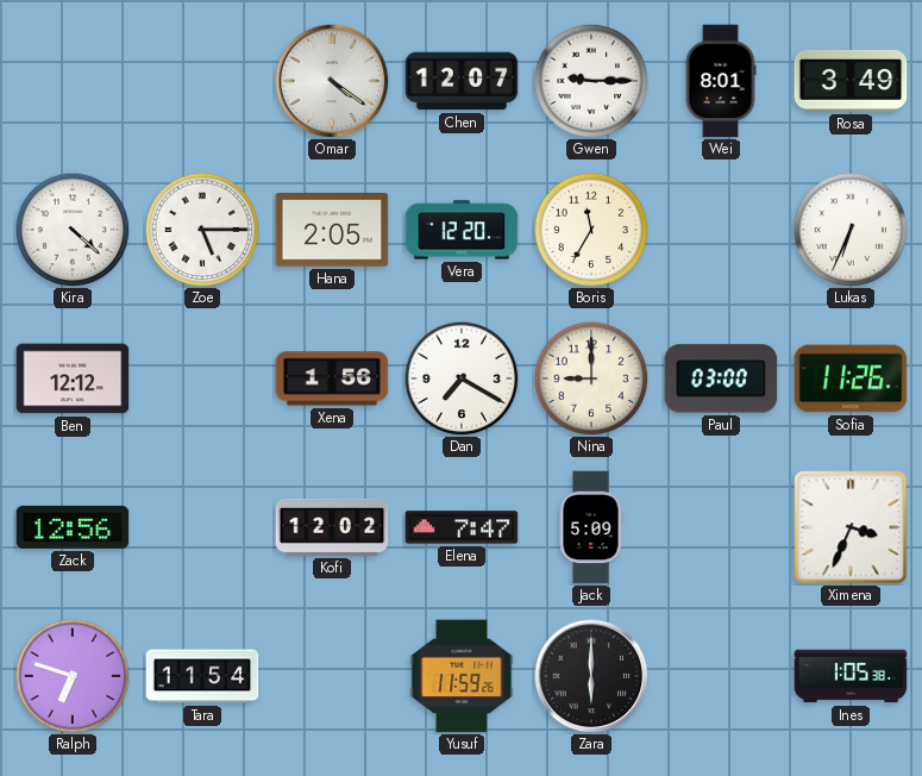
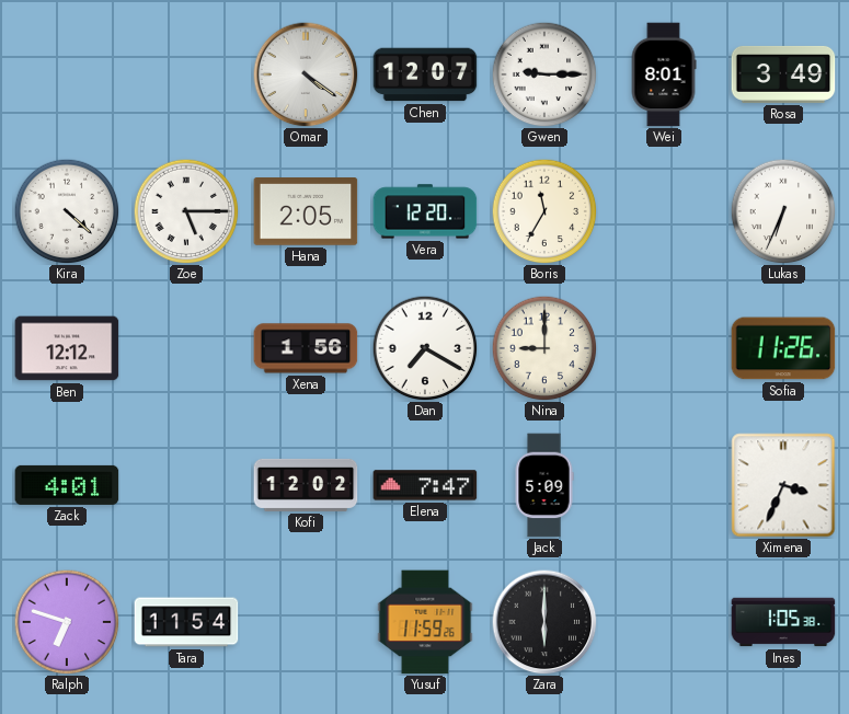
Paul: 03:00 -> none (721, 378)
Zack: 12:56 -> 4:01 (67, 485)
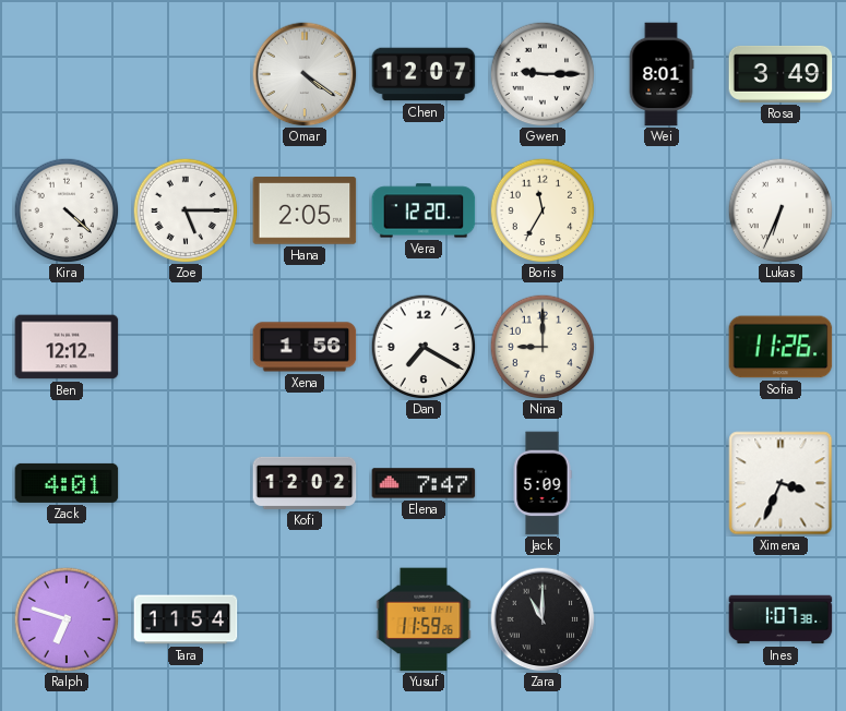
Zara: 6:00 -> 11:00 (543, 619)
Ines: 1:05 -> 1:07 (781, 619)
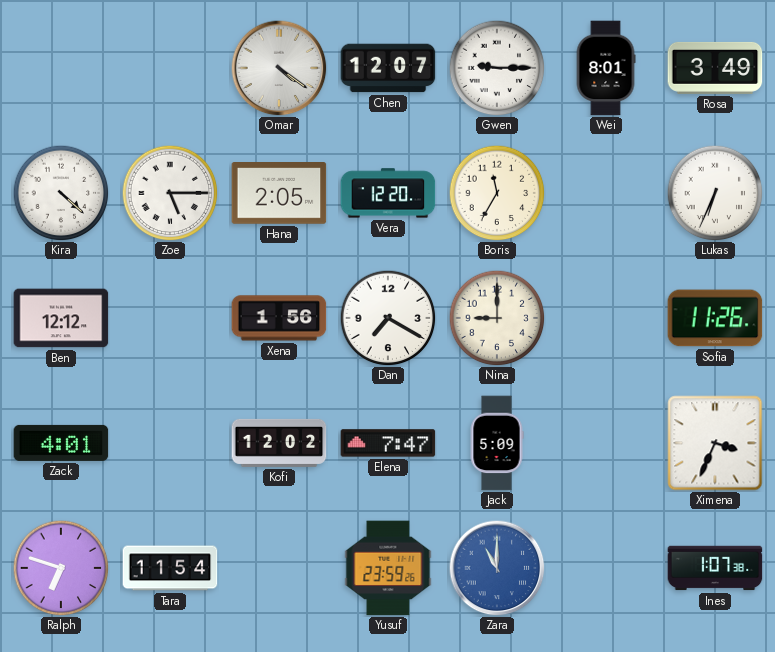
Yusuf: 11:59 -> 23:59 (388, 568)
Zara dial: black -> blue (497, 568)
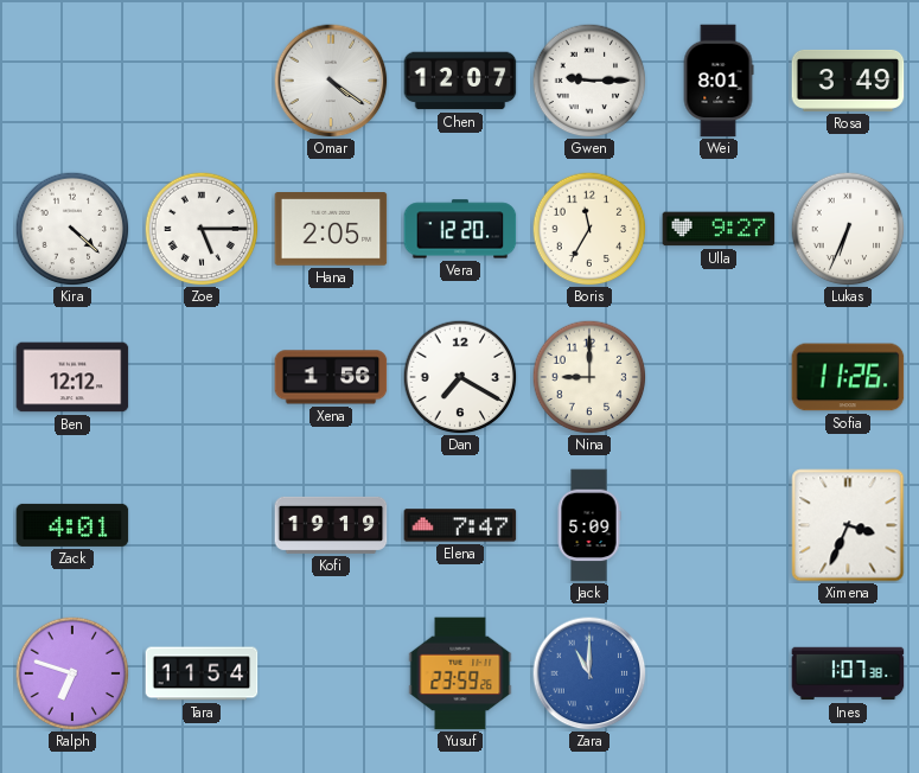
Ulla: none -> 9:27 (719, 229)
Kofi: 12:02 -> 19:19 (331, 525)
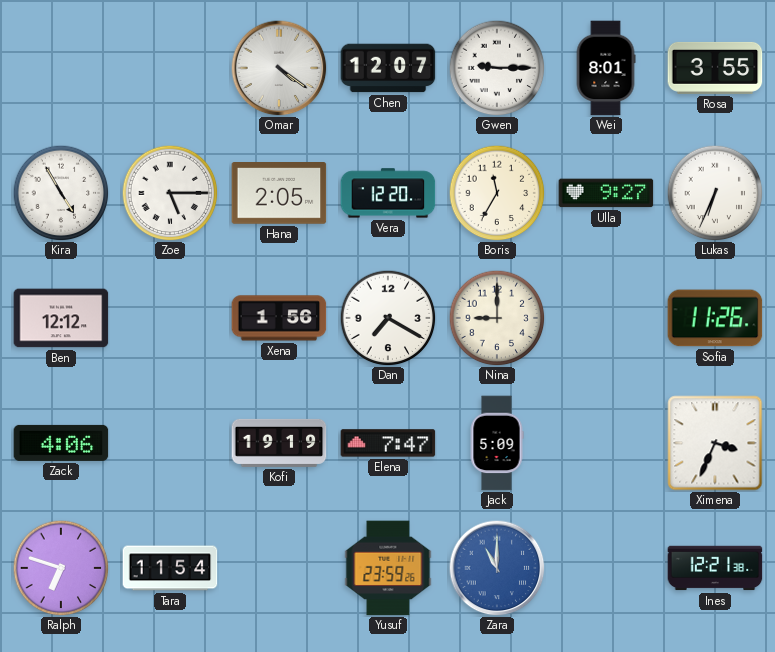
Rosa: 3:49 -> 3:55 (715, 68)
Kira: 4:22 -> 4:55 (61, 193)
Zack: 4:01 -> 4:06 (61, 443)
Ines: 1:07 -> 12:21 (715, 568)
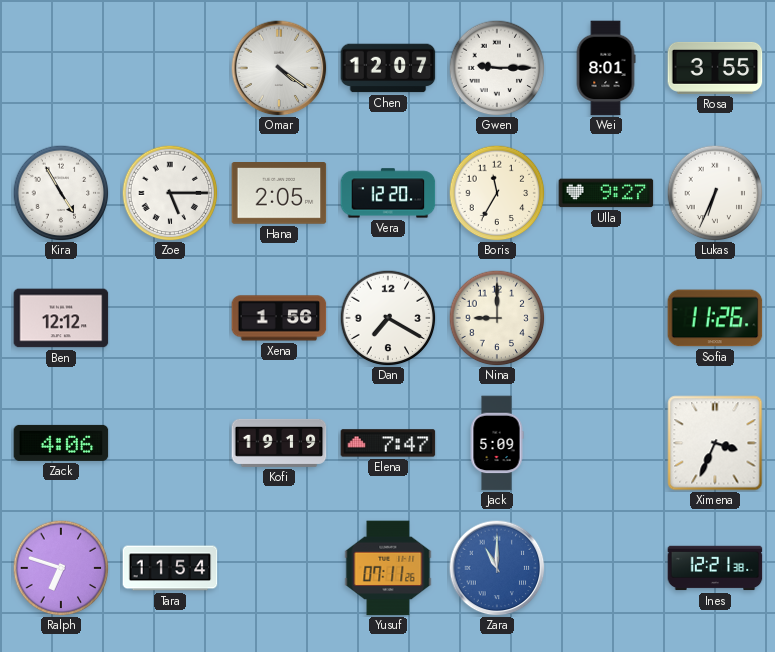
Yusuf: 23:59 -> 07:11 (388, 568)
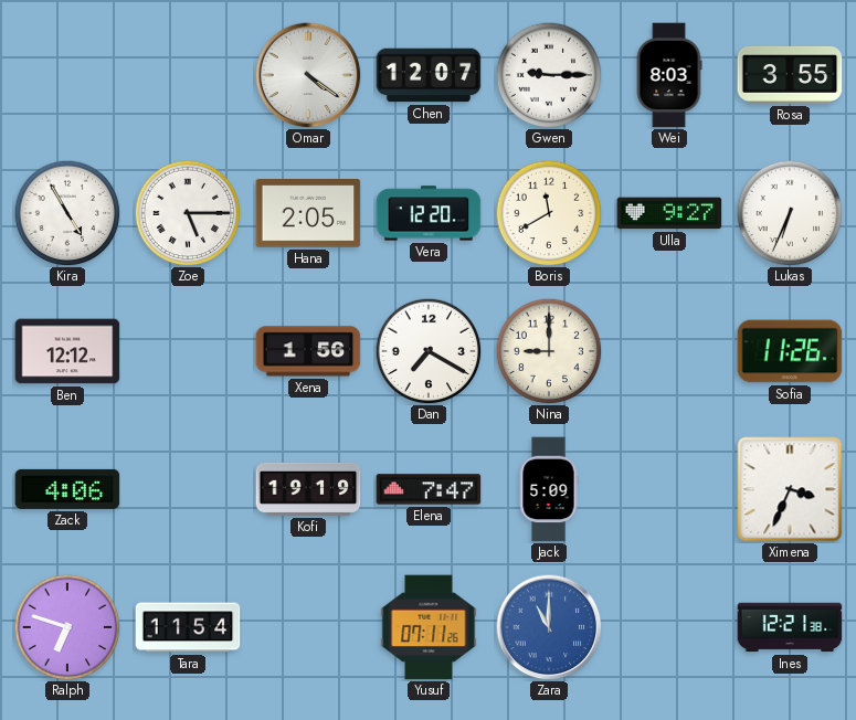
Wei: 8:01 -> 8:03 (669, 75)
Boris: 11:35 -> 11:40 (549, 213)
